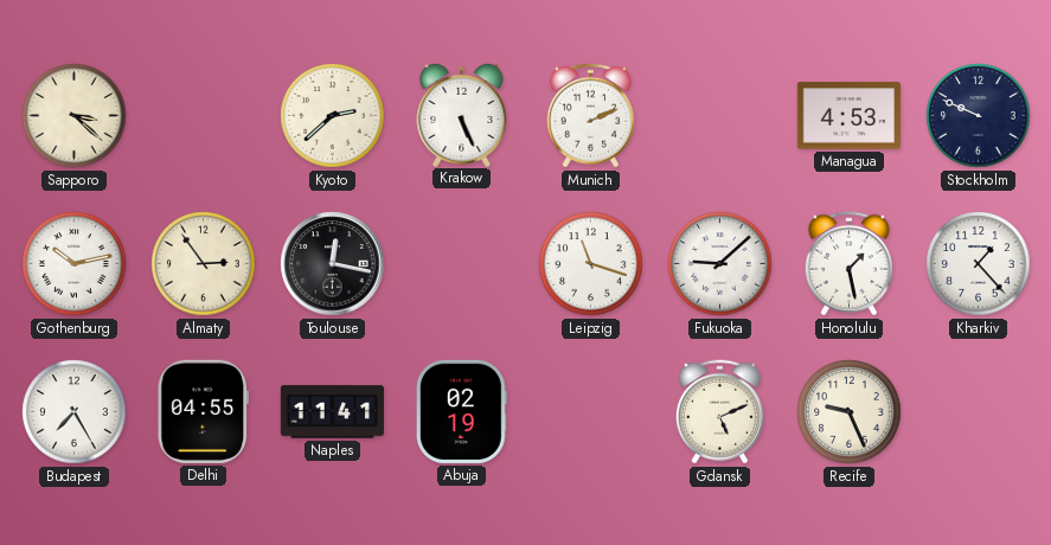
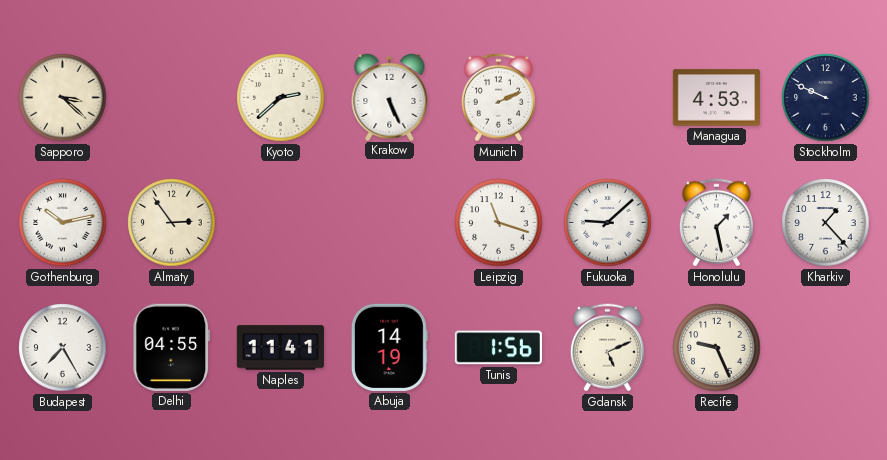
Toulouse: 12:17 -> none (333, 264)
Abuja: 02:19 -> 14:19 (389, 347)
Tunis: none -> 1:56 (498, 348)
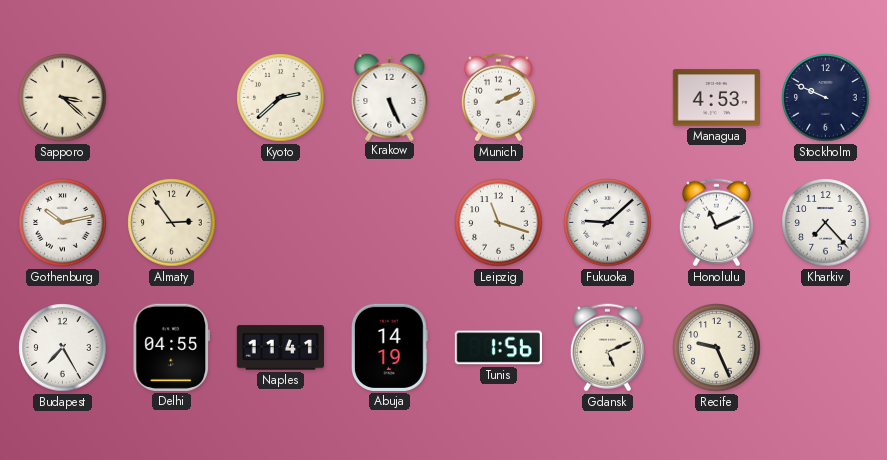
Honolulu: 1:28 -> 11:11 (716, 223)
Kharkiv: 1:23 -> 7:23 (826, 223)
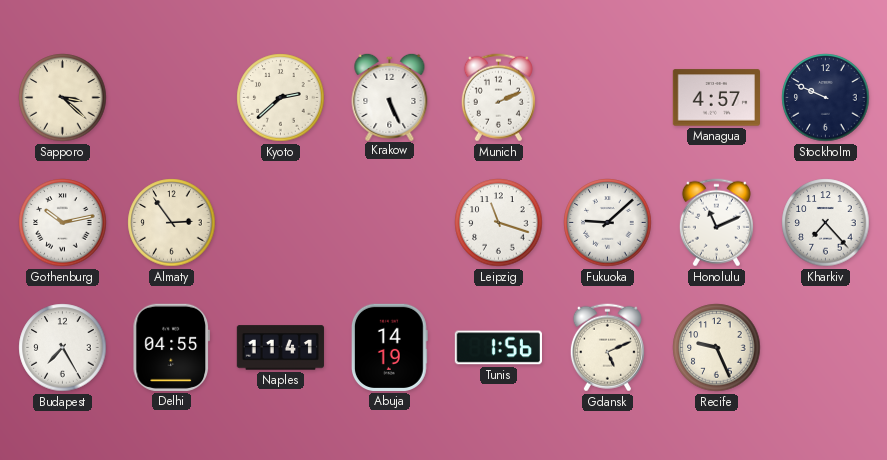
Managua: 4:53 -> 4:57 (716, 98)
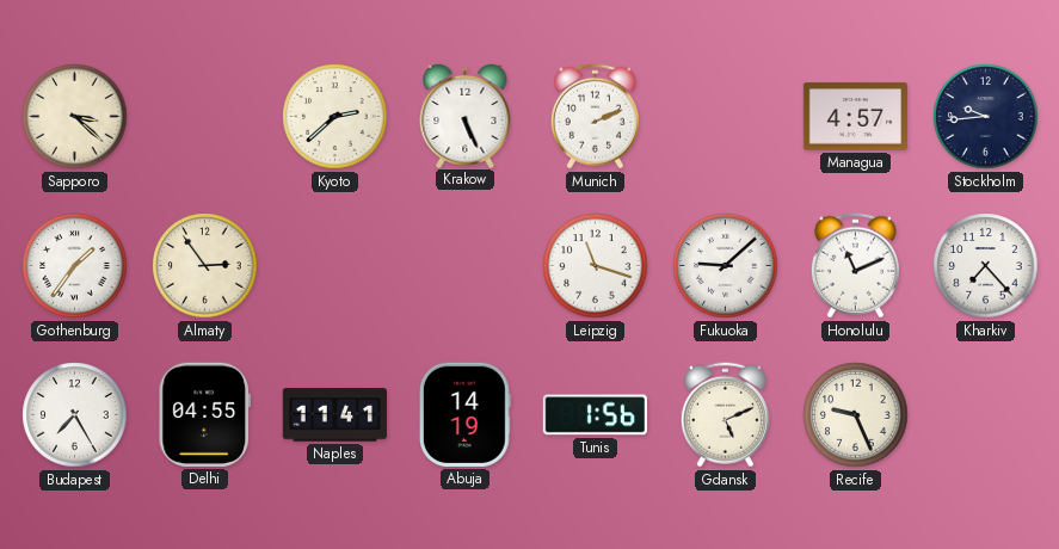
Stockholm: 9:49 -> 9:44 (986, 117)
Gothenburg: 10:13 -> 1:36 (75, 266)
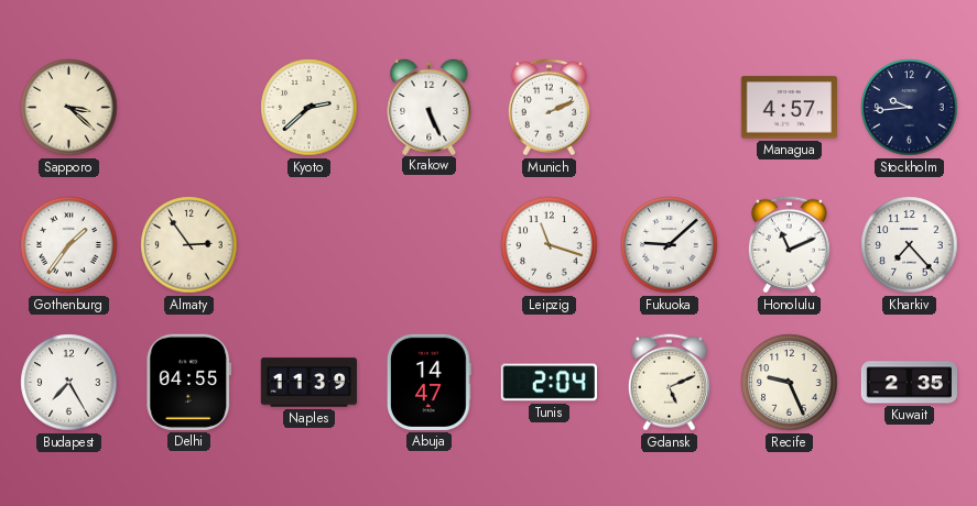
Naples: 11:41 -> 11:39 (308, 383)
Abuja: 14:19 -> 14:47 (428, 382)
Tunis: 1:56 -> 2:04 (549, 383)
Kuwait: none -> 2:35 (909, 383)
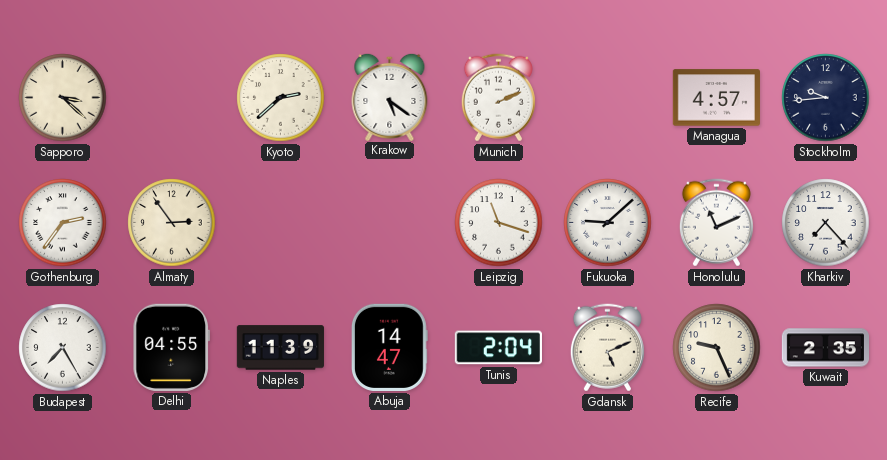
Krakow: 5:26 -> 5:21 (390, 96)
Gothenburg: 1:36 -> 2:36 (63, 223)
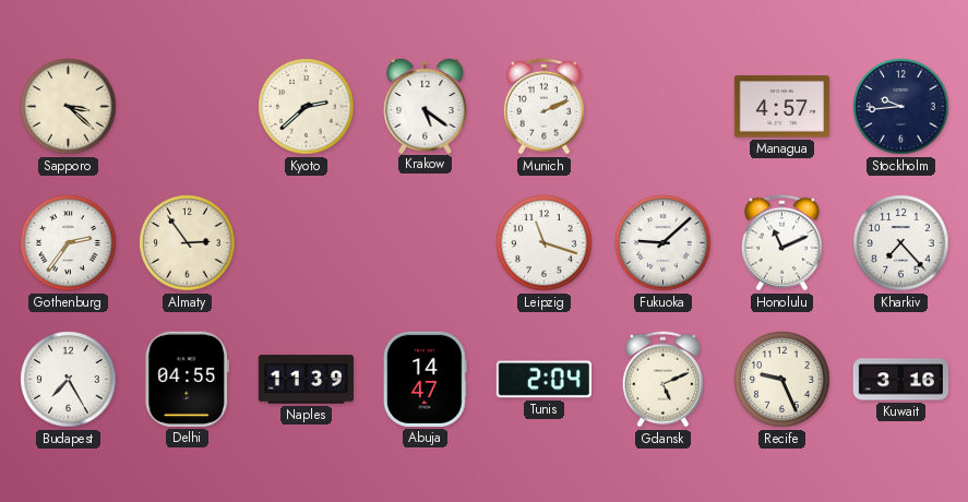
Kuwait: 2:35 -> 3:16 (900, 380)
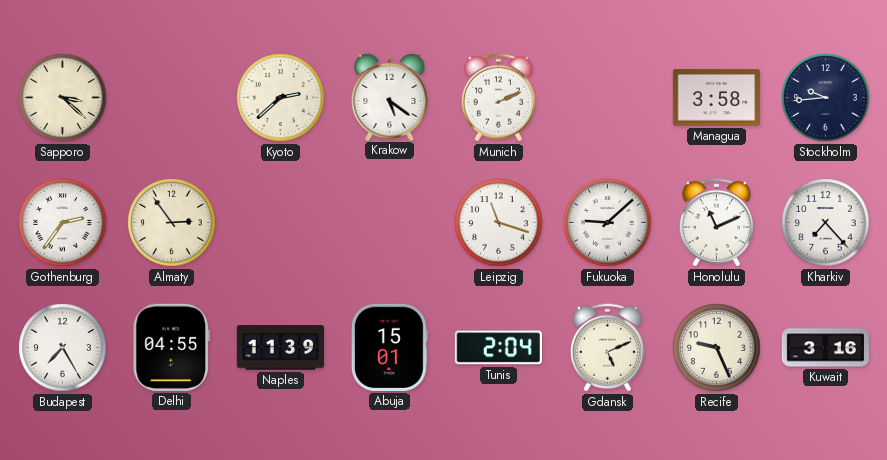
Managua: 4:57 -> 3:58 (716, 98)
Abuja: 14:47 -> 15:01 (389, 347)
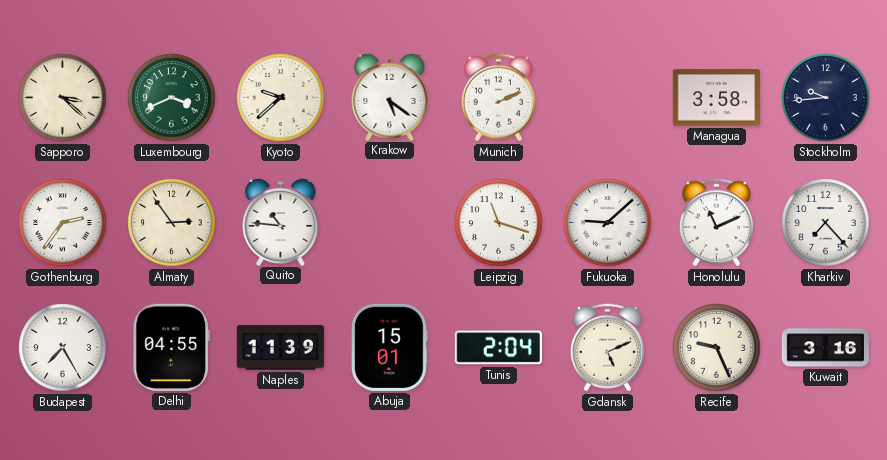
Luxembourg: none -> 3:41 (172, 98)
Kyoto: 2:38 -> 9:38 (281, 98)
Quito: none -> 10:46 (281, 221)
